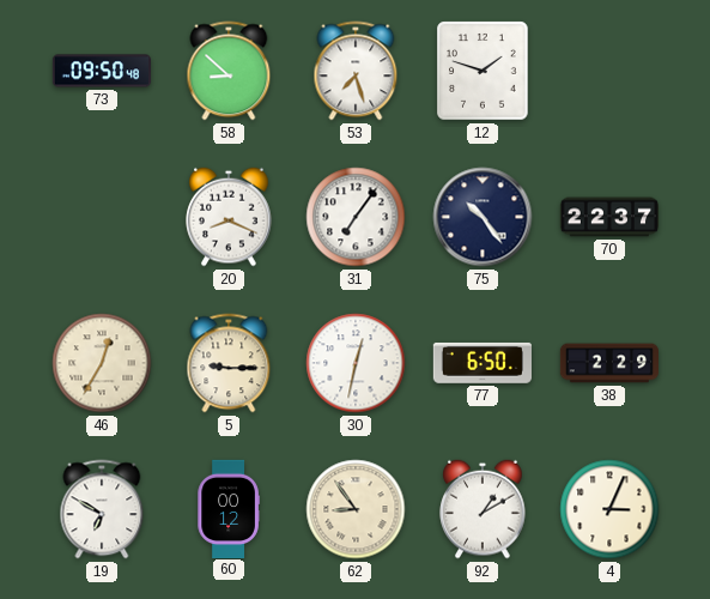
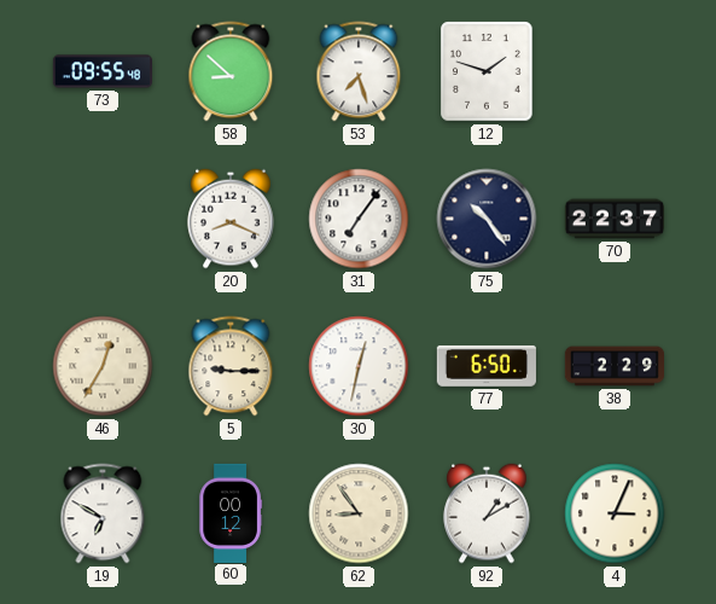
73: 09:50 -> 09:55 (101, 71)
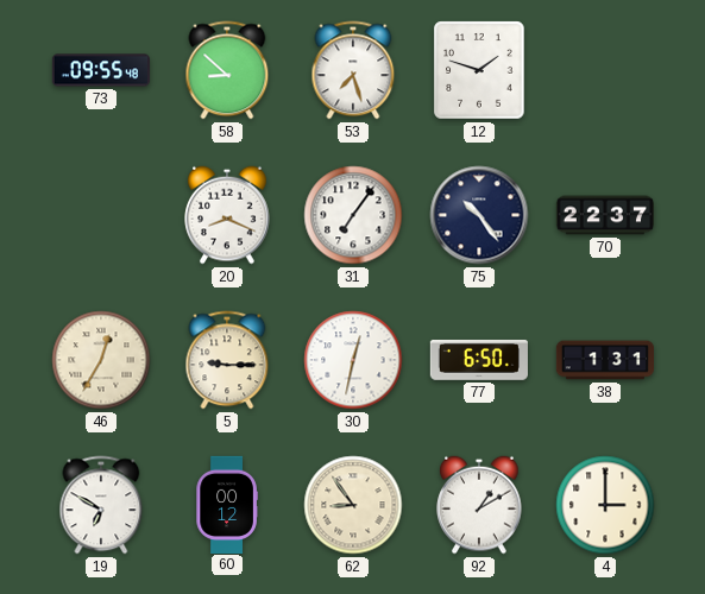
38: 2:29 -> 1:31 (604, 360)
4: 3:04 -> 3:00 (605, 505)
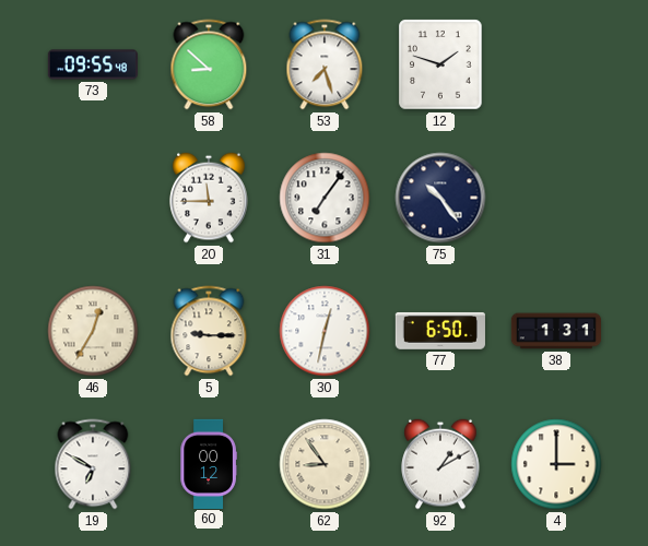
20: 8:19 -> 11:45 (209, 198)
70: 22:37 -> none (604, 215)
